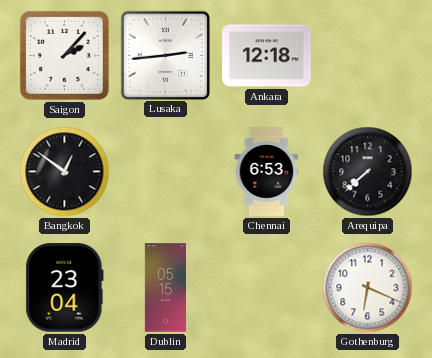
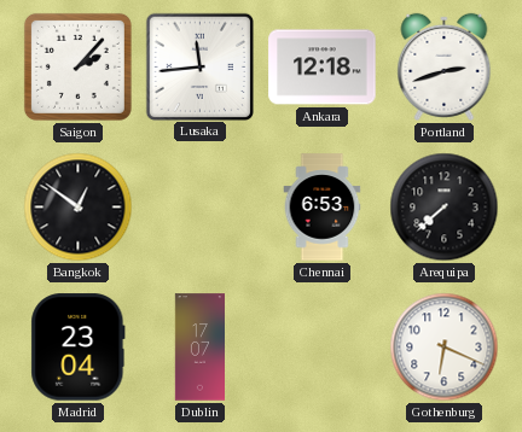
Lusaka: 2:44 -> 11:44 (199, 66)
Portland: none -> 2:42 (445, 66)
Dublin: 05:15 -> 17:07 (201, 348)
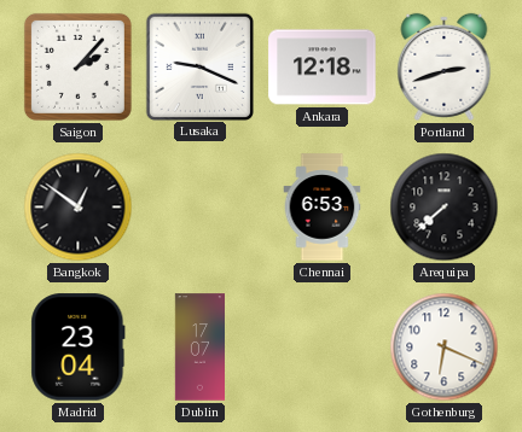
Lusaka: 11:44 -> 9:19 (199, 66)
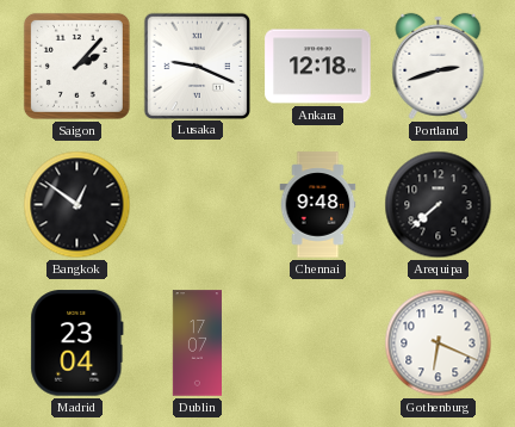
Chennai: 6:53 -> 9:48 (318, 205)
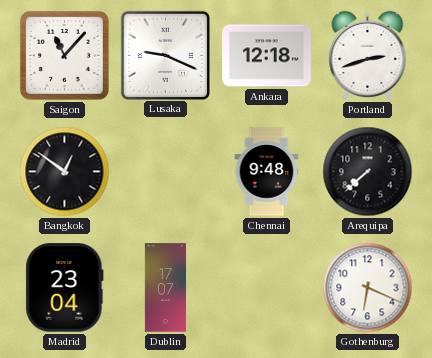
Saigon: 2:07 -> 11:07 (64, 55)
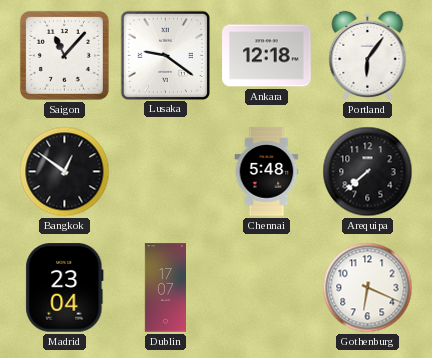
Lusaka: 9:19 -> 9:21 (165, 55)
Portland: 2:42 -> 6:06 (368, 55)
Chennai: 9:48 -> 5:48 (267, 172)
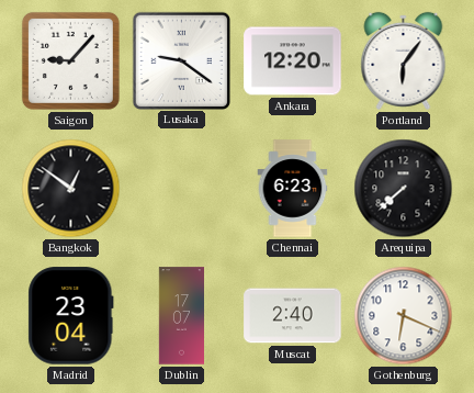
Saigon: 11:07 -> 9:07 (70, 60)
Ankara: 12:18 -> 12:20 (293, 61)
Chennai: 5:48 -> 6:23 (293, 189)
Muscat: none -> 2:40 (293, 316)
